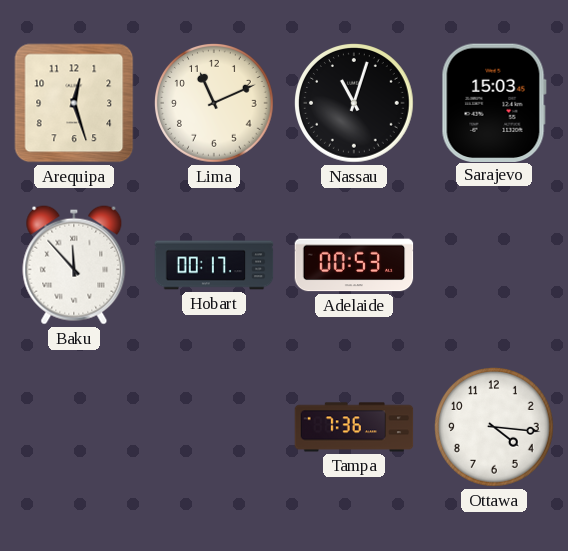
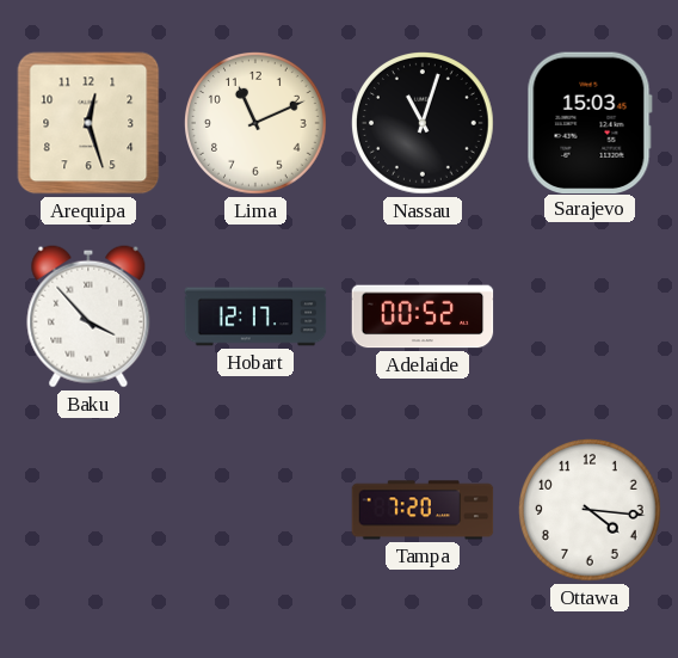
Baku: 11:53 -> 3:53 (88, 316)
Hobart: 00:17 -> 12:17 (255, 316)
Adelaide: 00:53 -> 00:52 (423, 316)
Tampa: 7:36 -> 7:20 (423, 510)
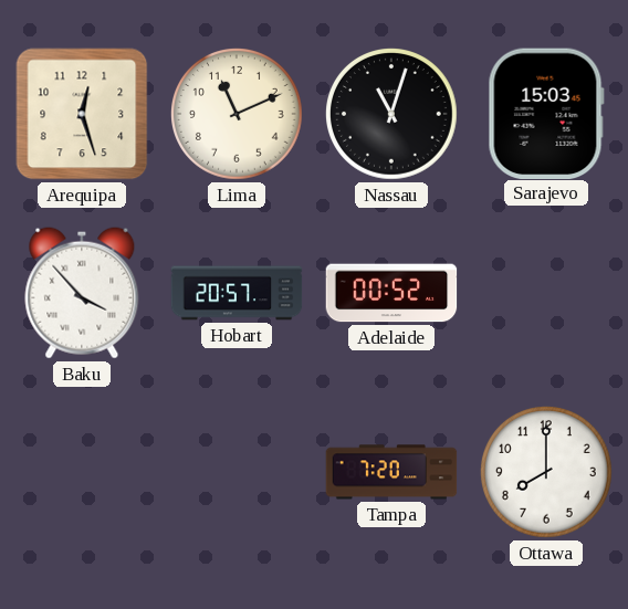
Hobart: 12:17 -> 20:57 (237, 293)
Ottawa: 4:16 -> 8:00 (547, 473)
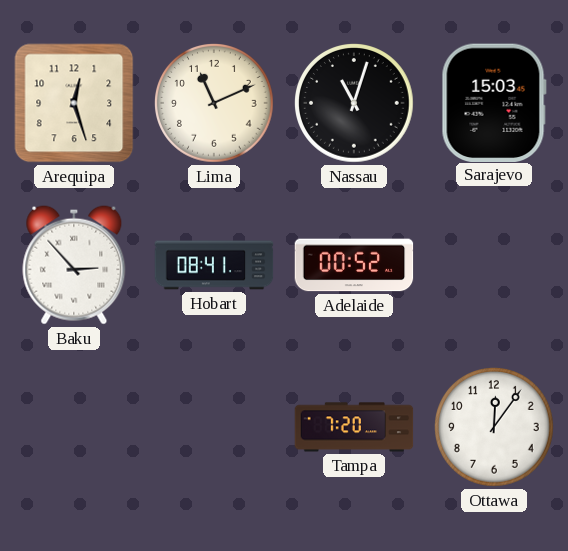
Baku: 3:53 -> 2:53 (74, 265)
Hobart: 20:57 -> 08:41 (214, 265)
Ottawa: 8:00 -> 12:06 (495, 428)
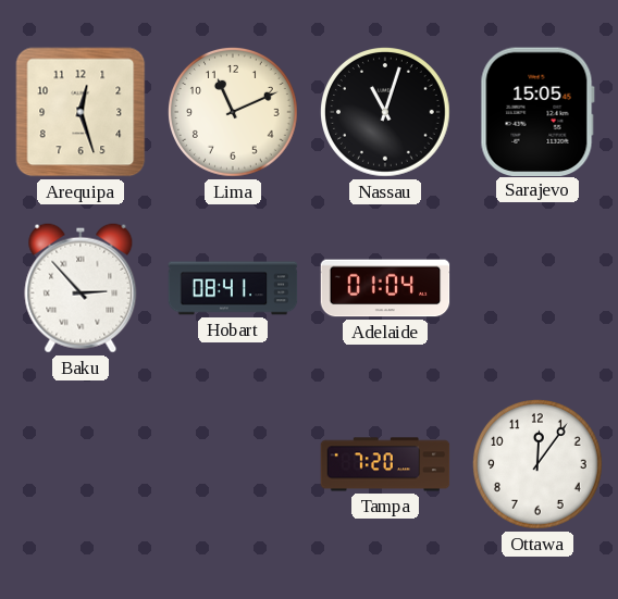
Sarajevo: 15:03 -> 15:05 (537, 111)
Adelaide: 00:52 -> 01:04 (385, 288)
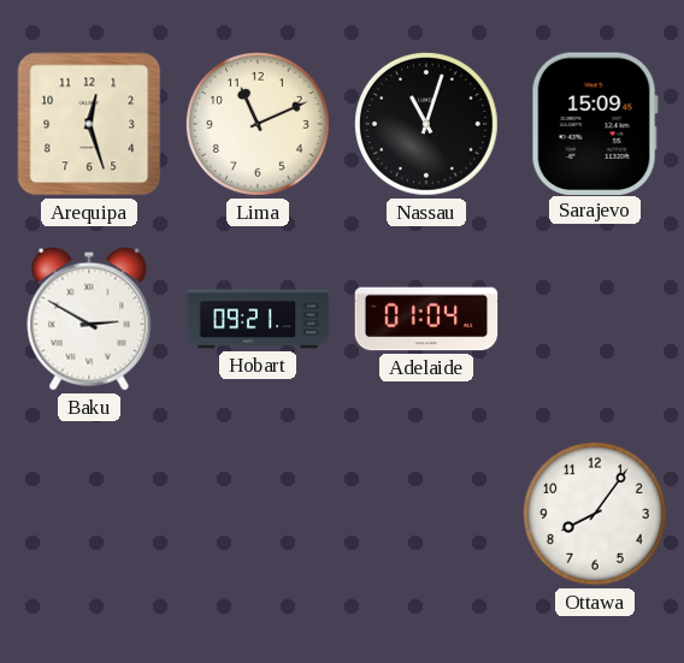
Sarajevo: 15:05 -> 15:09 (595, 123)
Baku: 2:53 -> 2:50 (89, 319)
Hobart: 08:41 -> 09:21 (258, 319)
Tampa: 7:20 -> none (385, 464)
Ottawa: 12:06 -> 8:06 (596, 515)
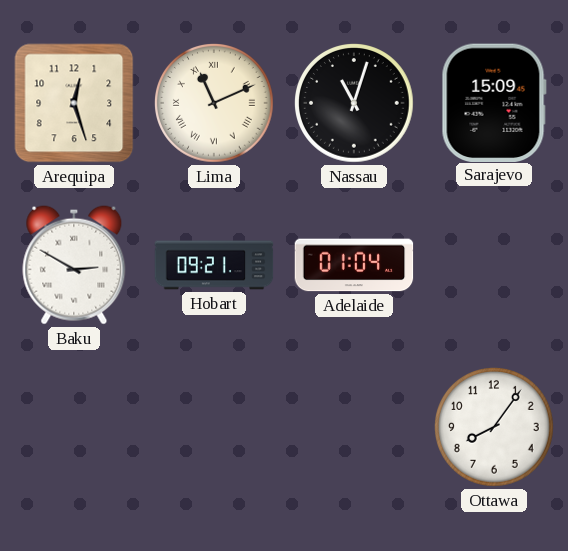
Lima numerals: Arabic -> Roman (215, 104)
